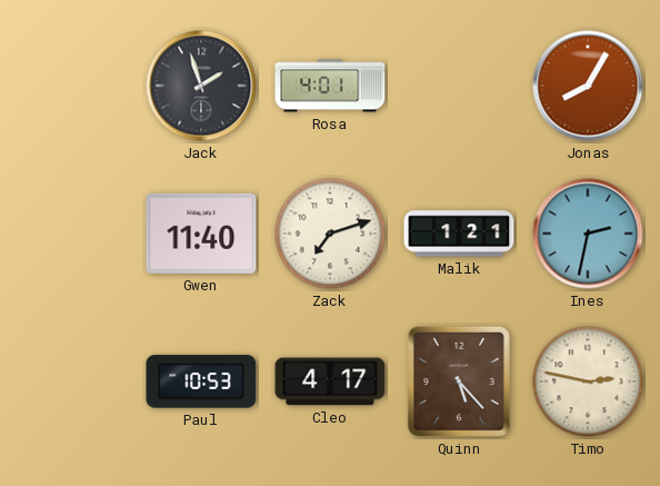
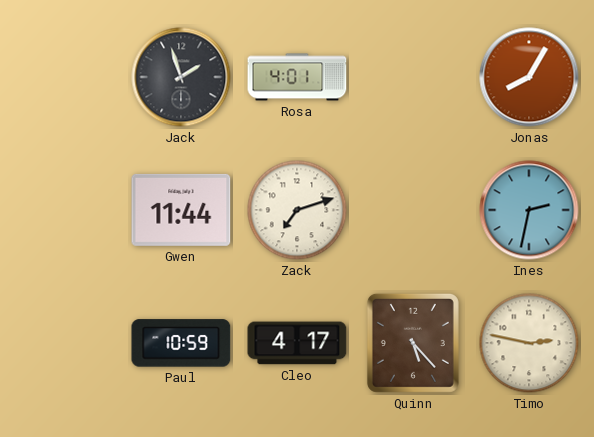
Gwen: 11:40 -> 11:44 (181, 210)
Malik: 1:21 -> none (459, 234)
Paul: 10:53 -> 10:59 (181, 343)
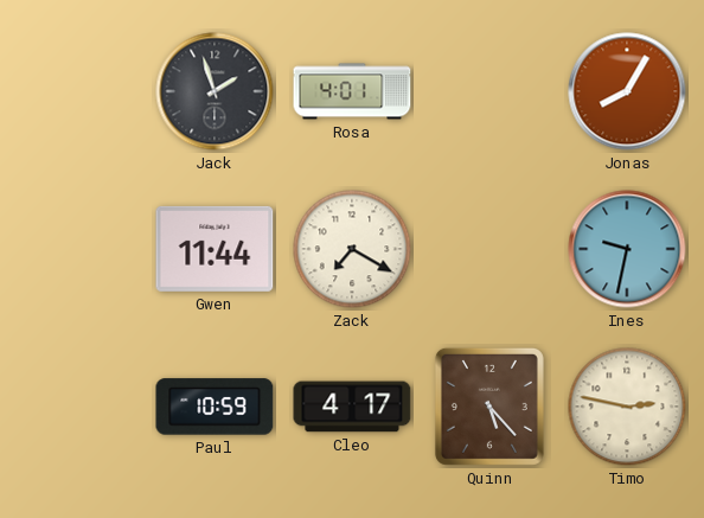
Zack: 7:12 -> 7:20 (352, 249)
Ines: 2:32 -> 9:32 (627, 249)
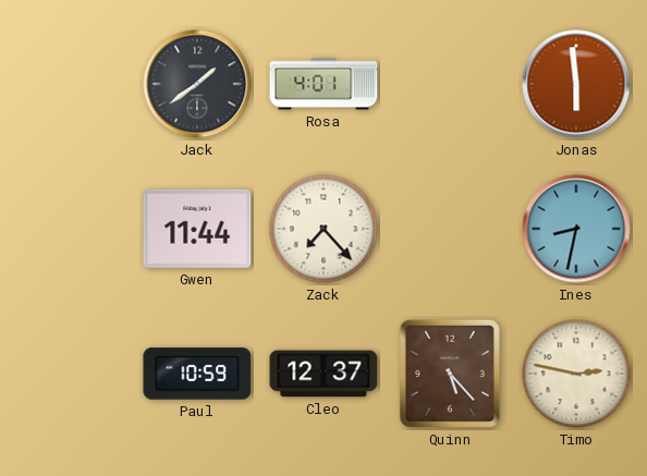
Jack: 1:57 -> 1:39 (197, 84)
Jonas: 8:05 -> 5:59 (576, 84)
Zack: 7:20 -> 7:23 (323, 229)
Ines: 9:32 -> 8:32 (576, 229)
Cleo: 4:17 -> 12:37 (323, 374)
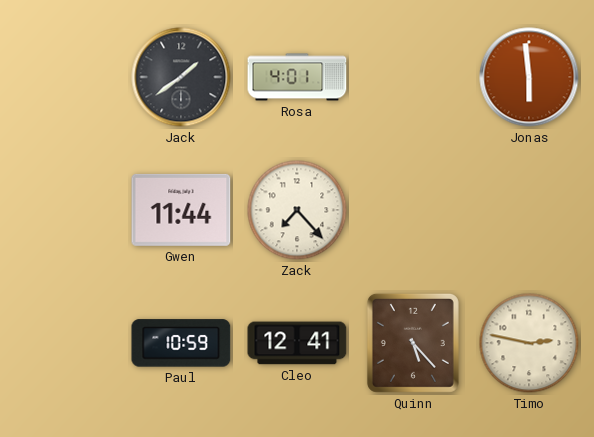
Ines: 8:32 -> none (576, 229)
Cleo: 12:37 -> 12:41 (297, 343)
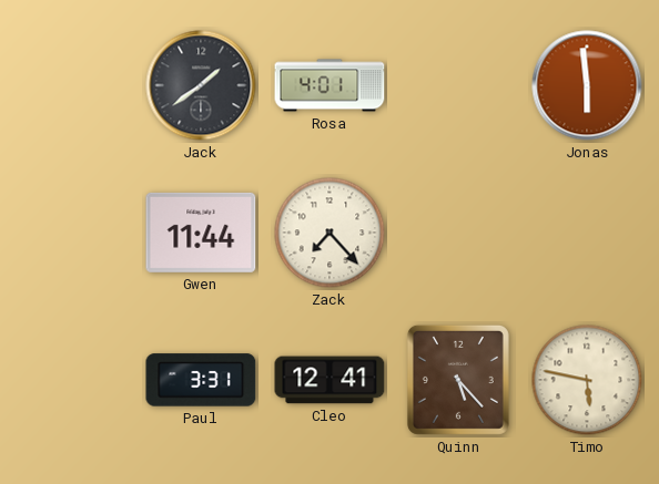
Paul: 10:59 -> 3:31 (201, 380)
Timo: 2:47 -> 5:47 (587, 380)
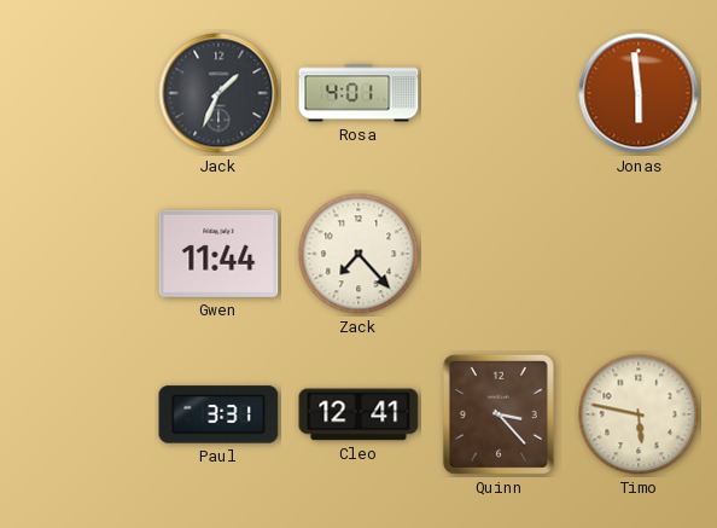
Jack: 1:39 -> 1:34 (218, 93)
Quinn: 5:23 -> 3:23 (499, 414)
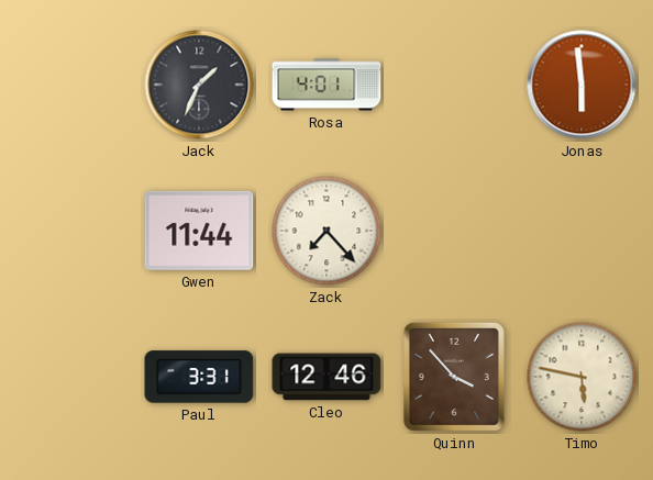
Cleo: 12:41 -> 12:46 (326, 377)
Quinn: 3:23 -> 3:53 (454, 377)
